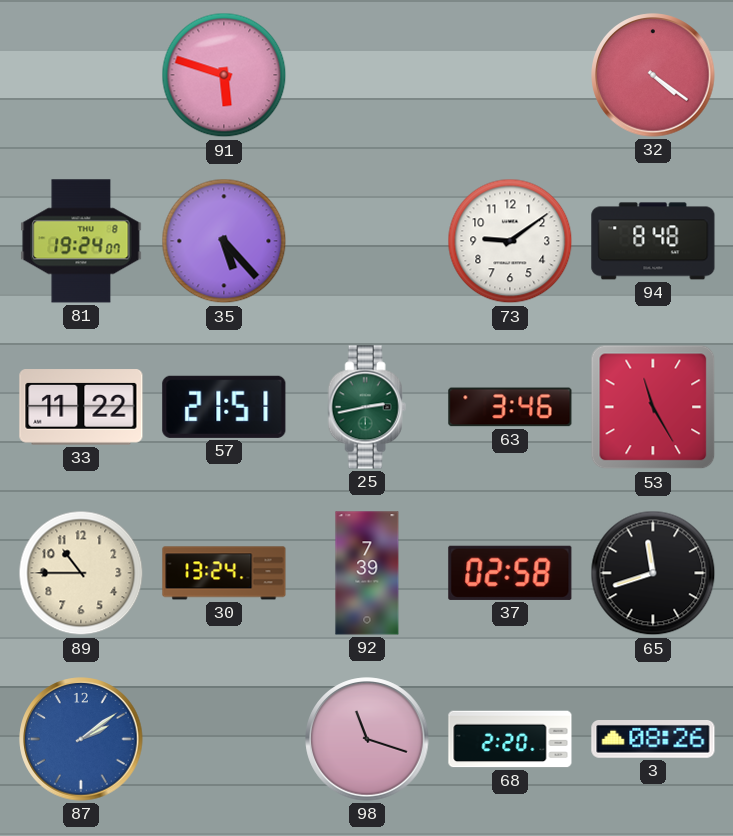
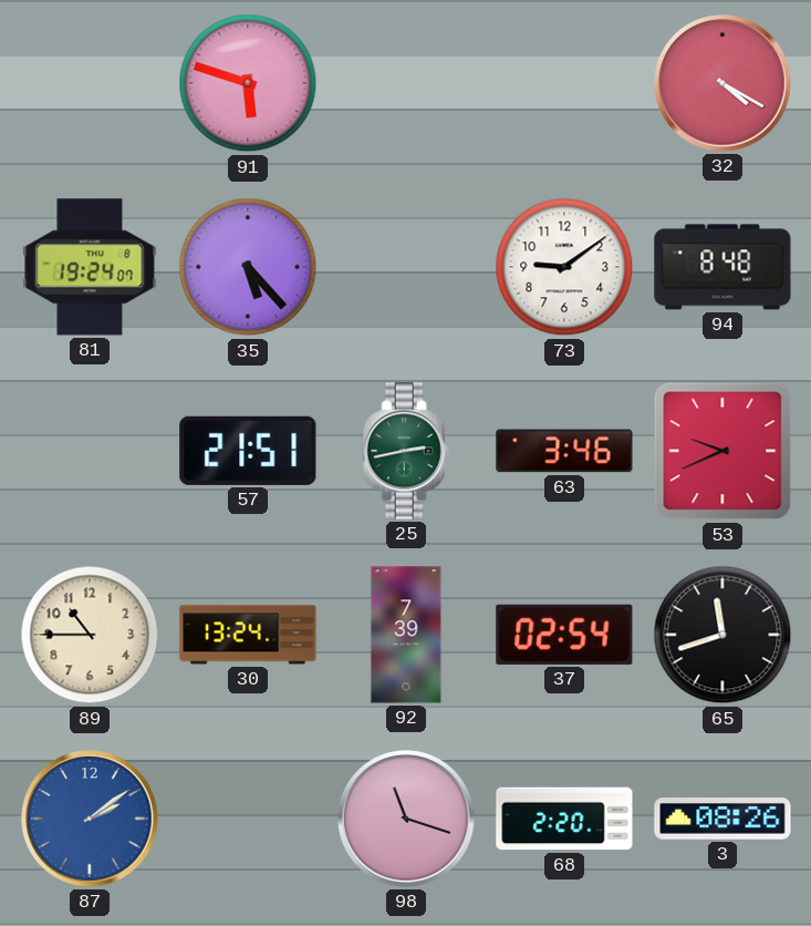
32: 4:21 -> 4:20 (722, 83)
33: 11:22 -> none (81, 407)
53: 11:25 -> 9:41 (722, 451)
37: 02:58 -> 02:54 (564, 635)
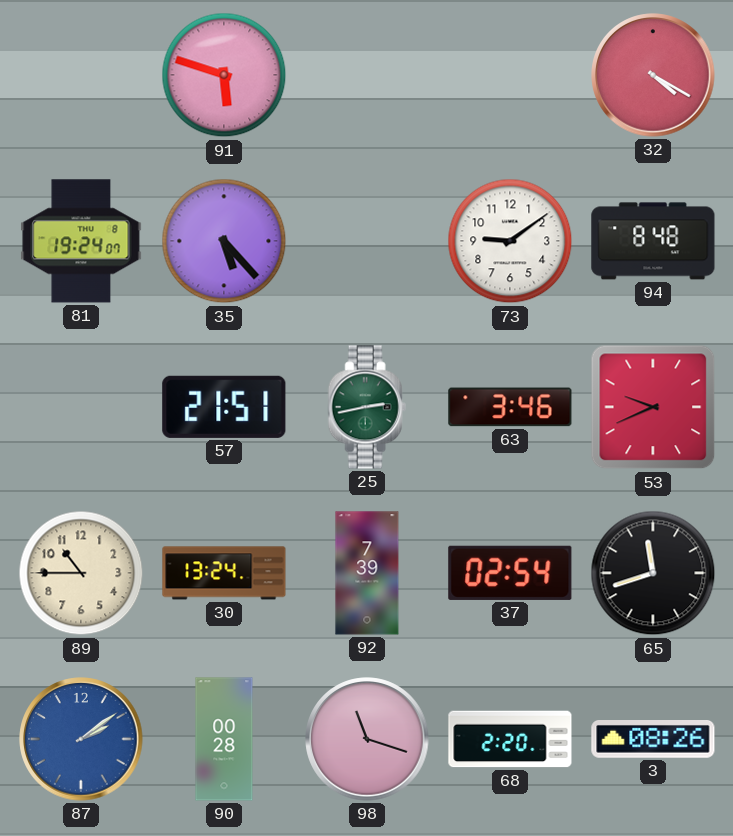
90: none -> 00:28 (224, 739)
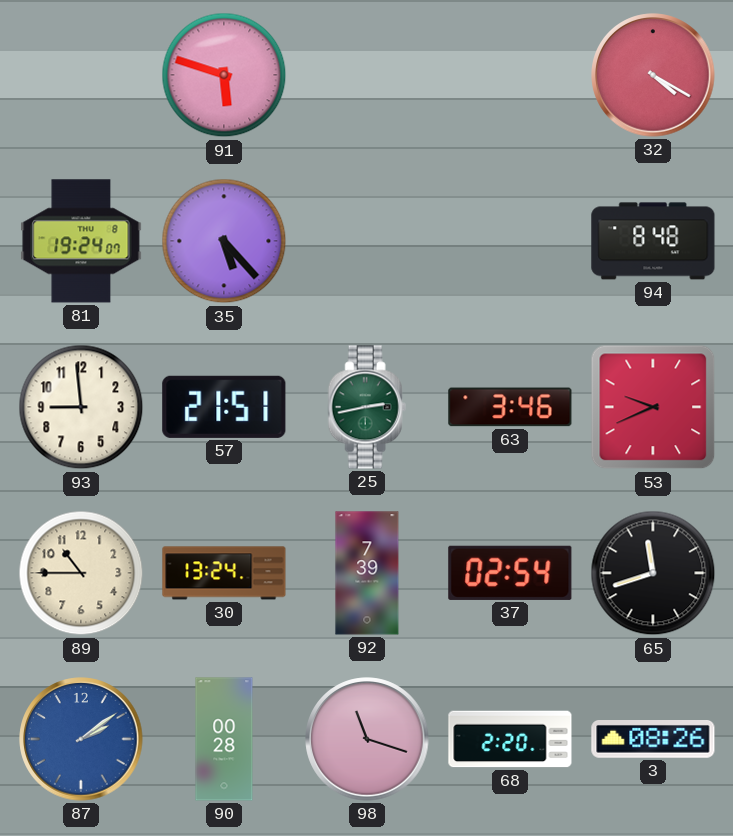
73: 9:09 -> none (510, 241)
93: none -> 8:59 (81, 407)
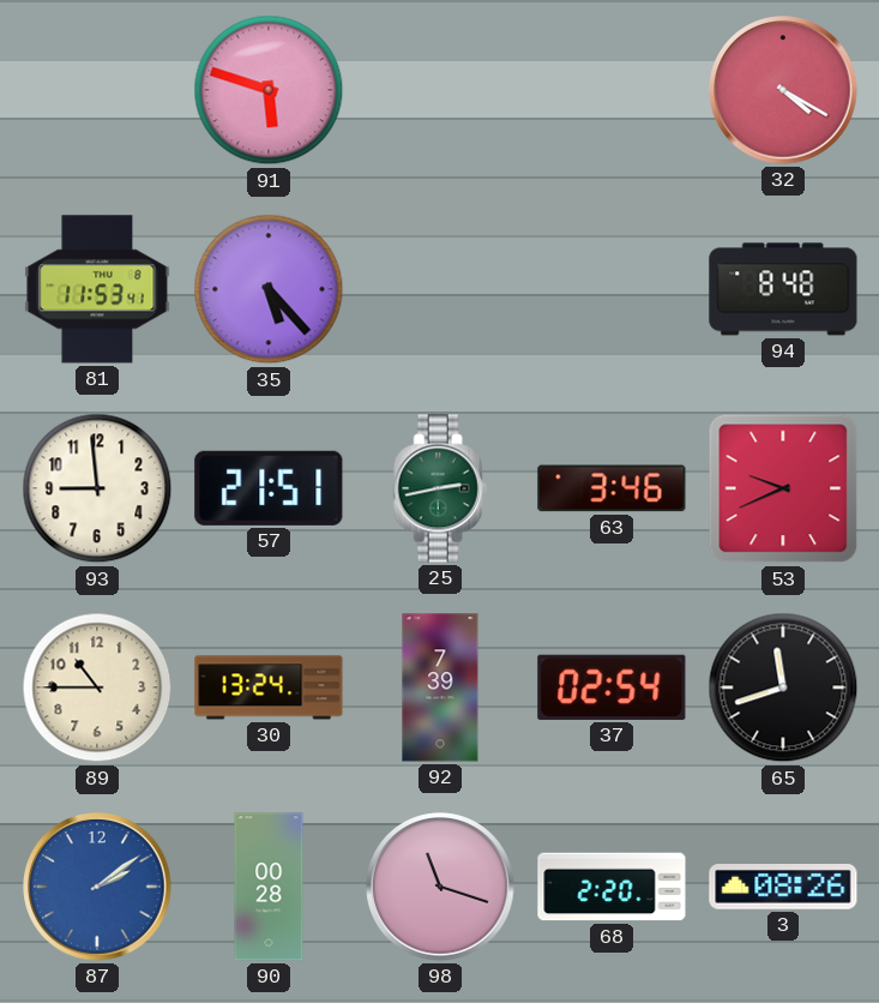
81: 19:24 -> 11:53 (97, 289)
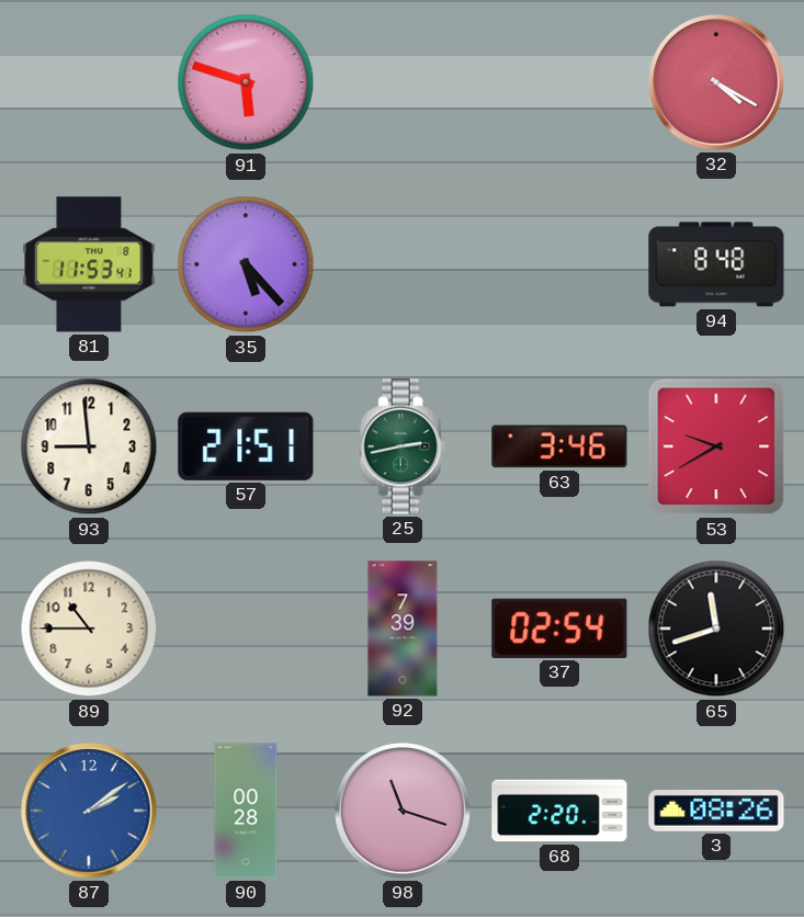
53: 9:41 -> 9:40 (716, 446)
30: 13:24 -> none (269, 687)
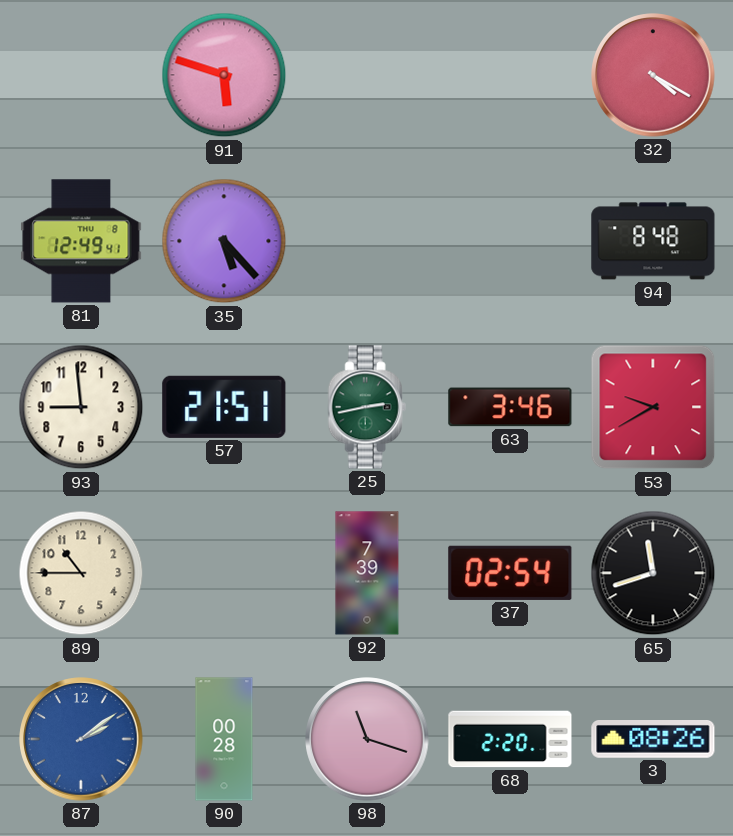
81: 11:53 -> 12:49 (81, 241)
